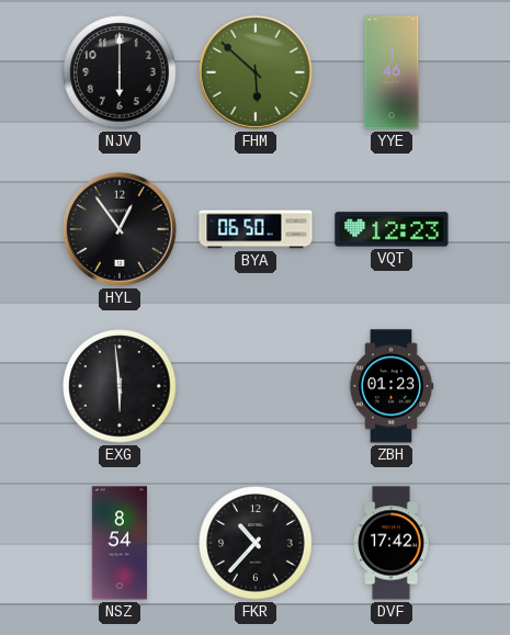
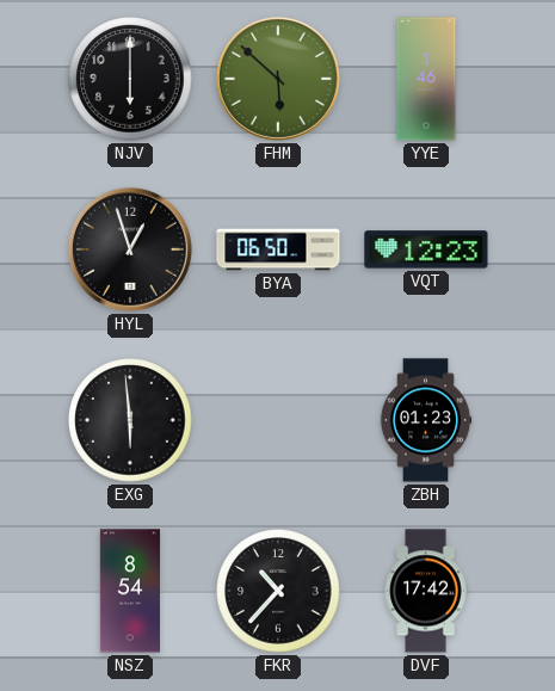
HYL: 12:54 -> 12:57 (130, 249)
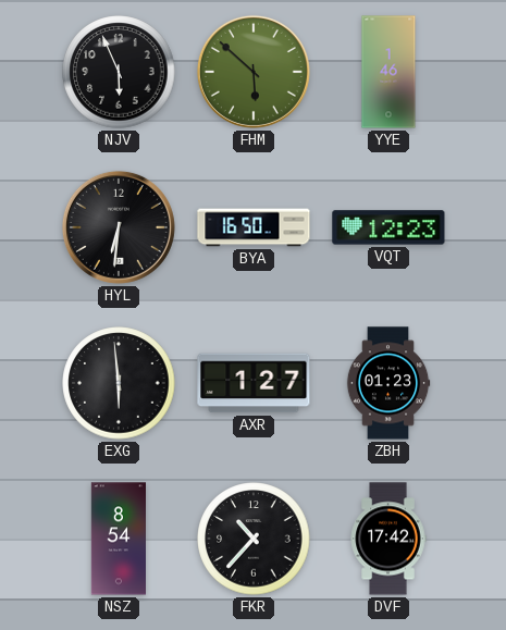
NJV: 6:00 -> 5:56 (119, 72)
HYL: 12:57 -> 6:31 (119, 227)
BYA: 06:50 -> 16:50 (254, 227)
AXR: none -> 1:27 (254, 383)
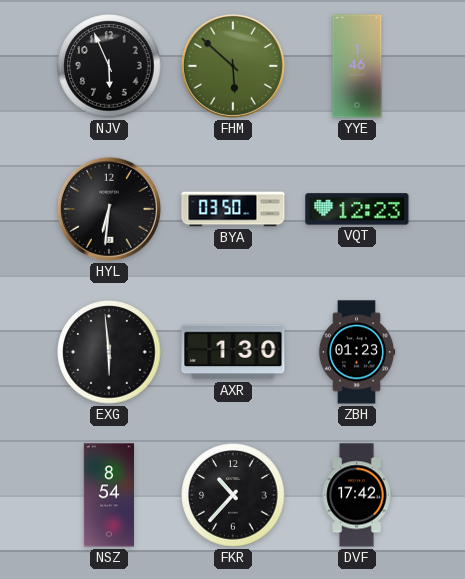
BYA: 16:50 -> 03:50 (233, 209)
AXR: 1:27 -> 1:30 (233, 352)
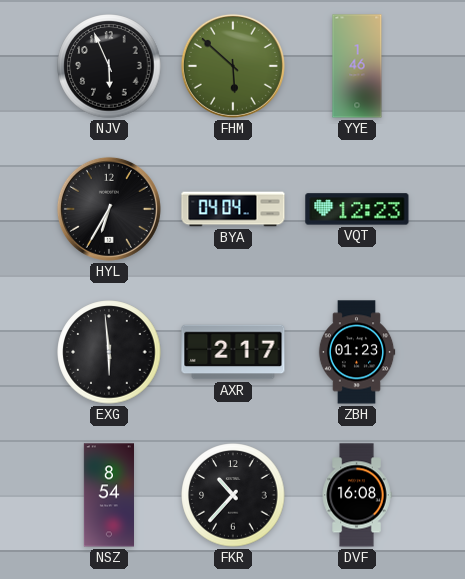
HYL: 6:31 -> 6:35 (109, 209)
BYA: 03:50 -> 04:04 (233, 209)
AXR: 1:30 -> 2:17 (233, 352)
DVF: 17:42 -> 16:08 (357, 495)
